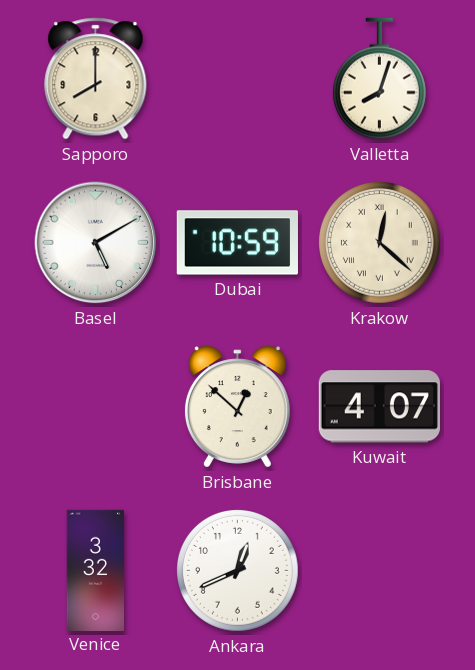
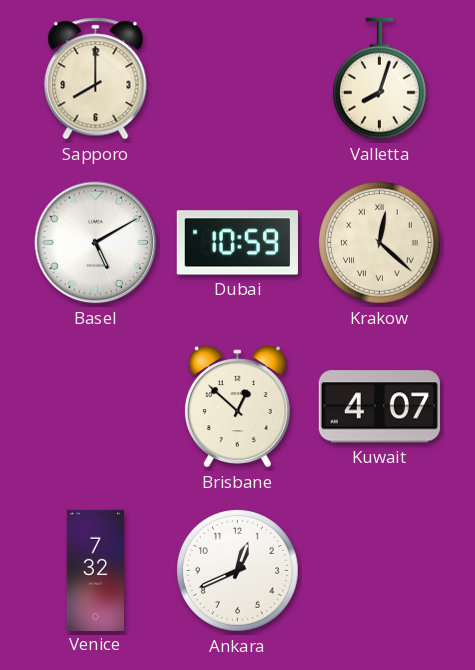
Venice: 3:32 -> 7:32 (96, 570)
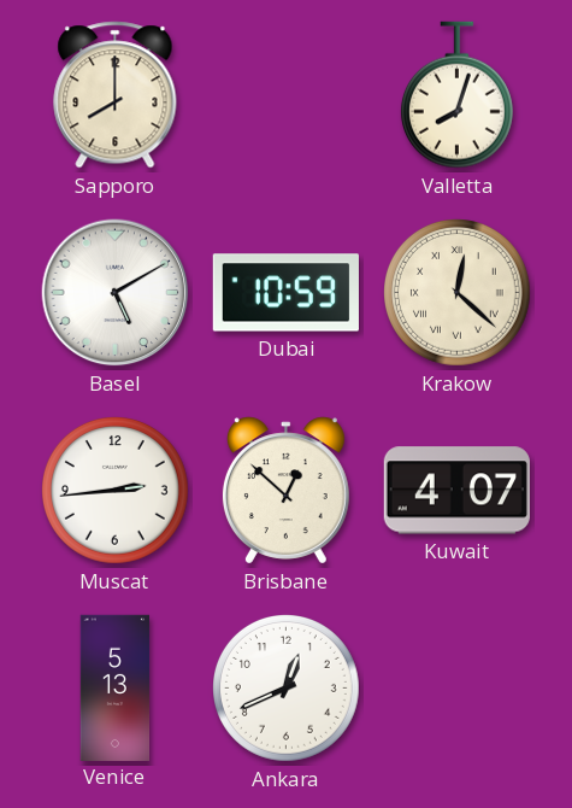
Muscat: none -> 2:44 (116, 491)
Venice: 7:32 -> 5:13 (116, 687)
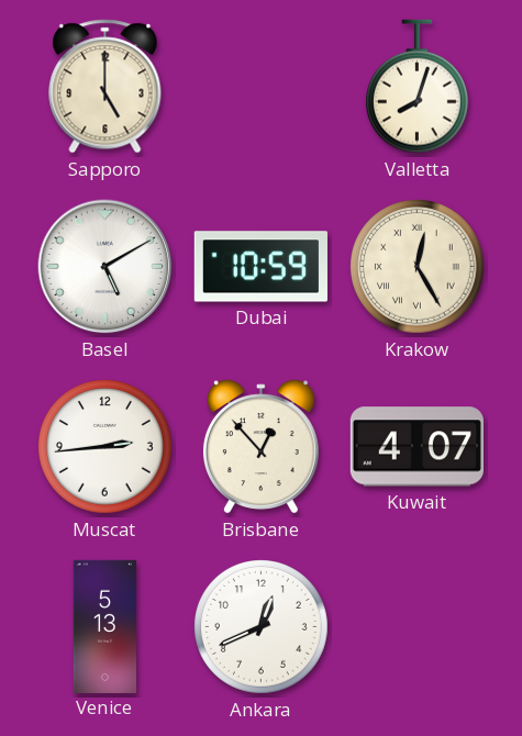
Sapporo: 8:00 -> 5:00 (105, 87)
Krakow: 12:22 -> 12:25 (418, 267)
Brisbane: 12:52 -> 12:53 (260, 447)
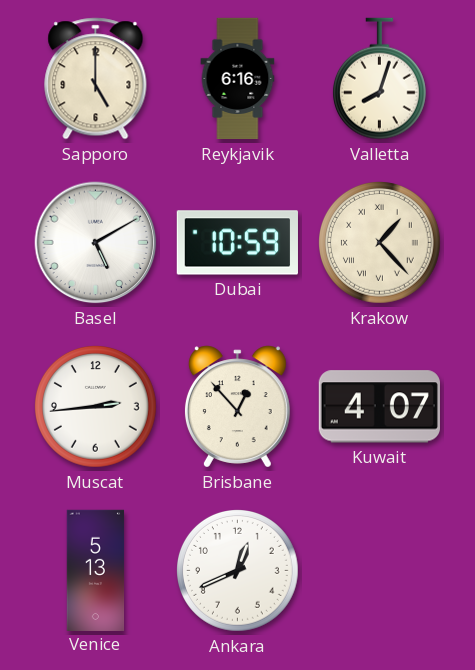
Reykjavik: none -> 6:16 (238, 79)
Krakow: 12:25 -> 1:23 (380, 243)
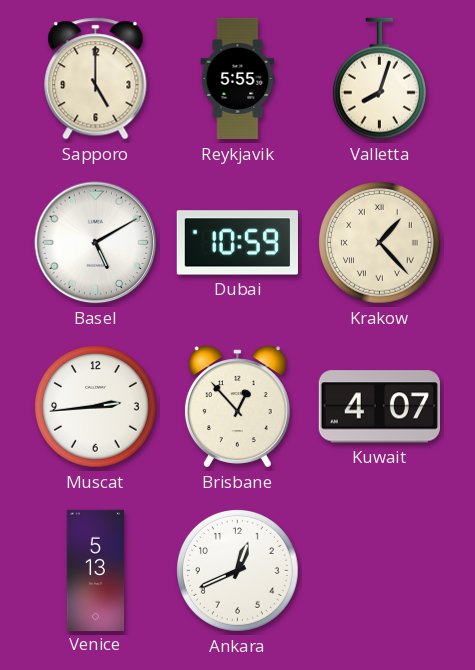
Reykjavik: 6:16 -> 5:55 (238, 79)
